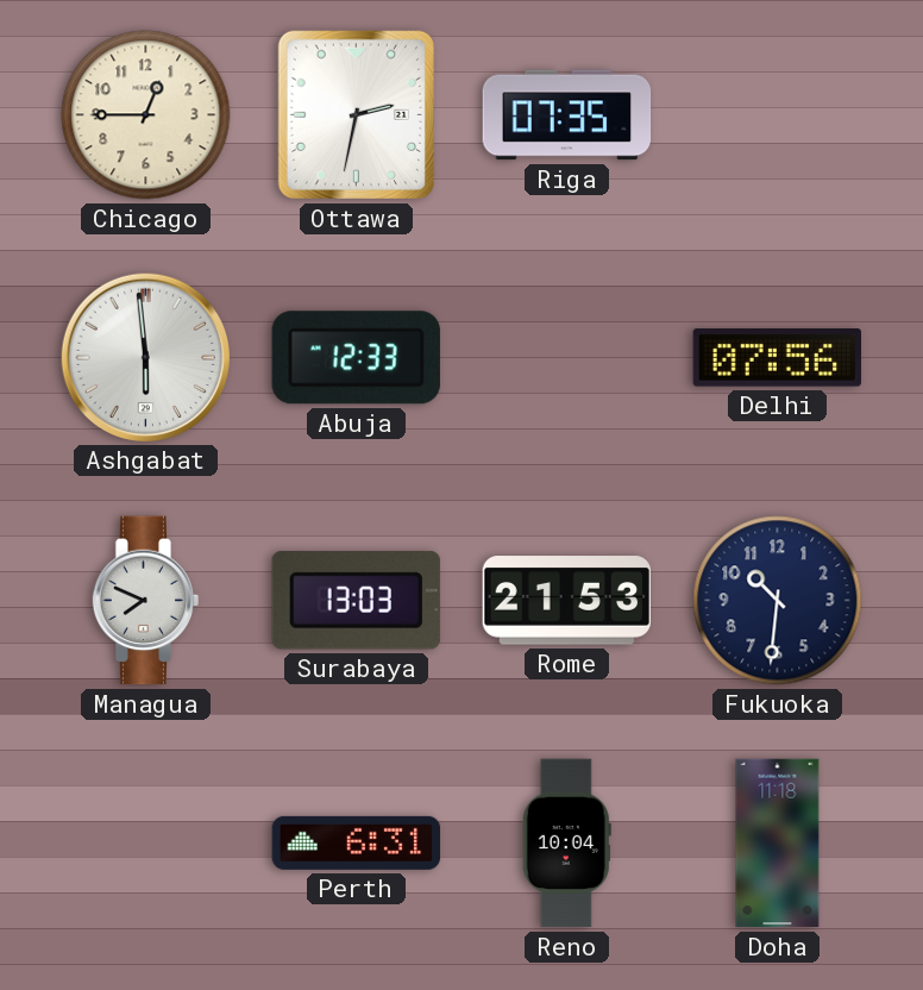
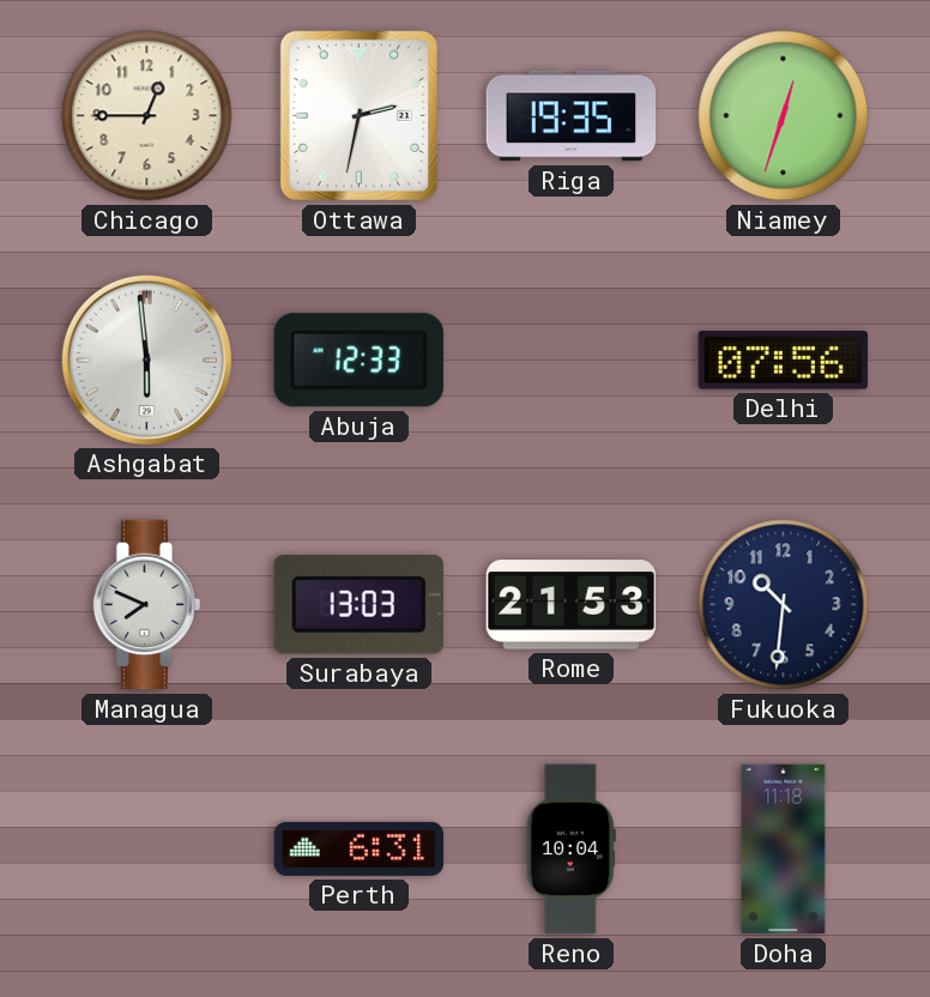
Riga: 07:35 -> 19:35 (572, 116)
Niamey: none -> 12:33 (784, 116)
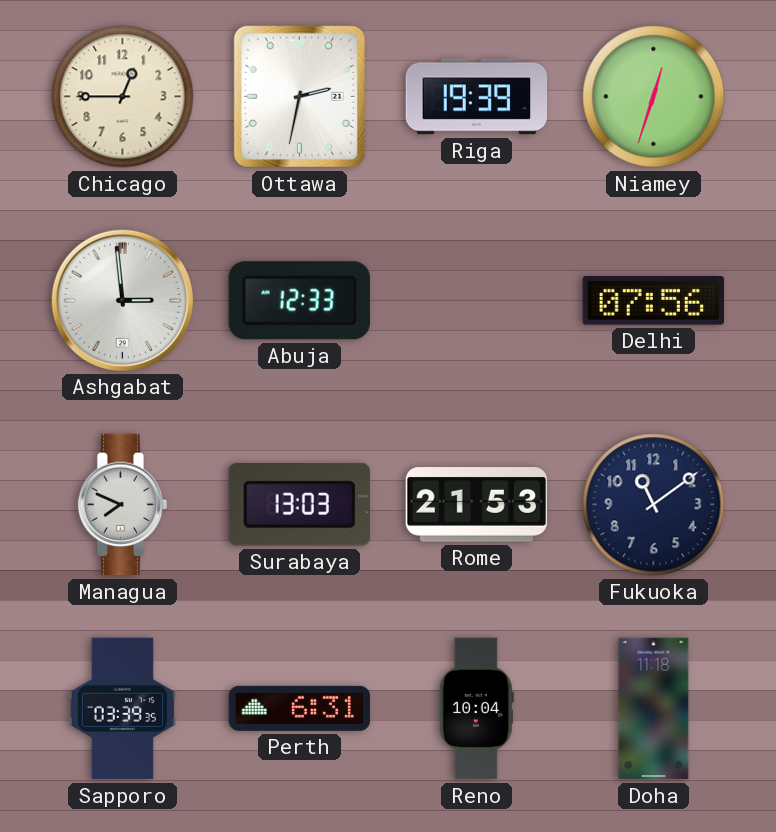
Riga: 19:35 -> 19:39 (477, 97)
Ashgabat: 5:59 -> 2:59 (122, 300)
Fukuoka: 10:31 -> 11:09 (654, 505)
Sapporo: none -> 03:39 (122, 709)
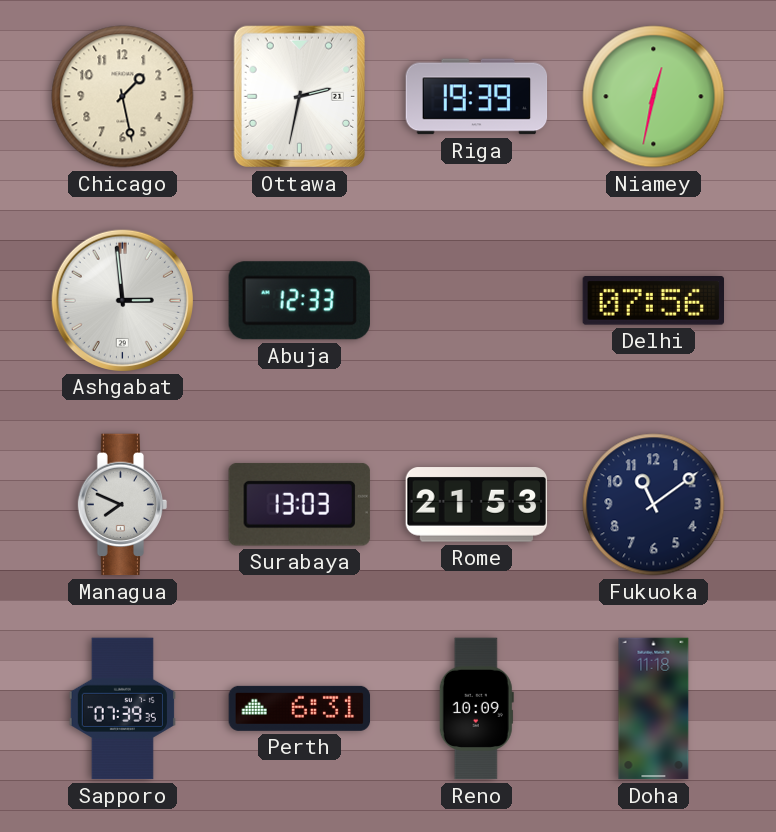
Chicago: 12:45 -> 1:28 (123, 97)
Niamey: 12:33 -> 12:32 (654, 97)
Sapporo: 03:39 -> 07:39 (122, 709)
Reno: 10:04 -> 10:09 (476, 709)
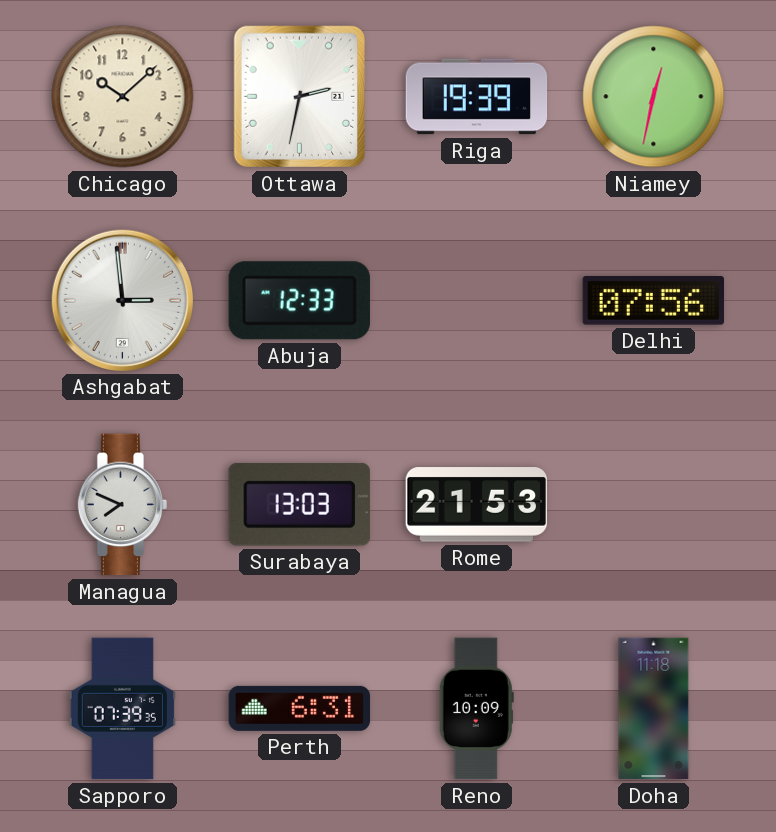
Chicago: 1:28 -> 10:08 (123, 97)
Fukuoka: 11:09 -> none (654, 505)
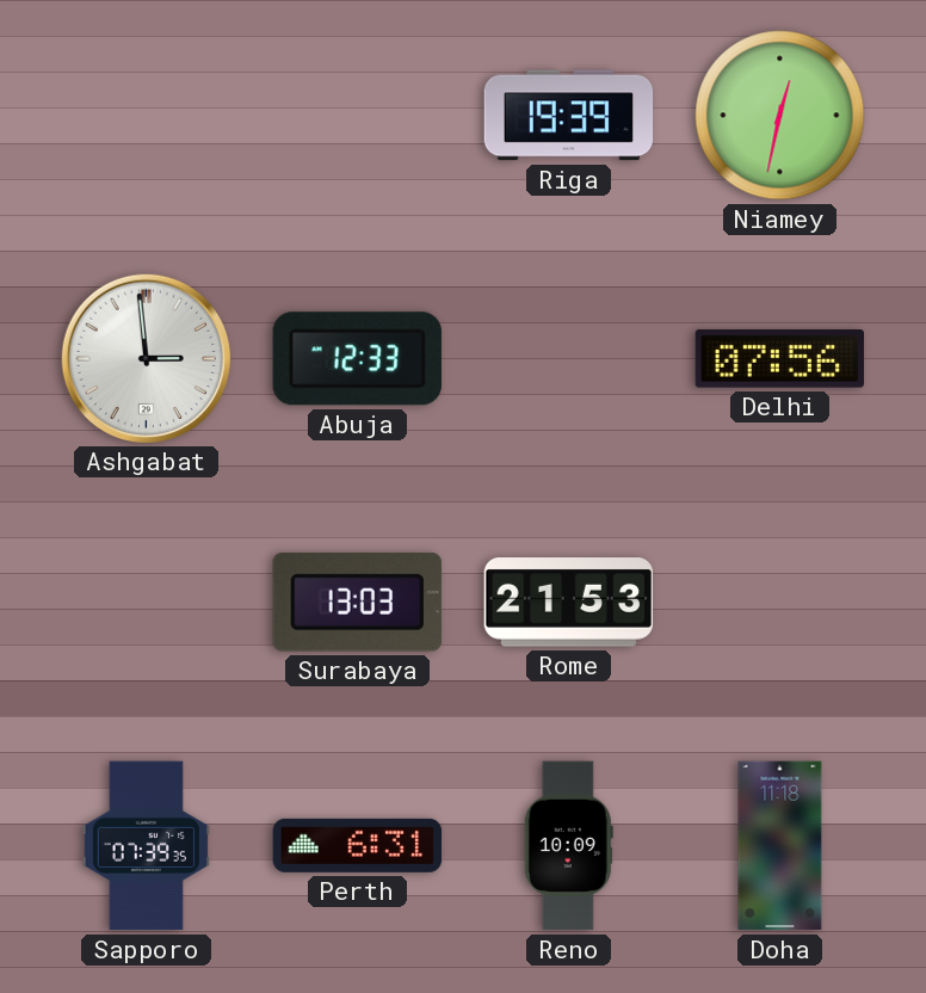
Chicago: 10:08 -> none (123, 97)
Ottawa: 2:32 -> none (299, 96)
Managua: 7:49 -> none (123, 505)
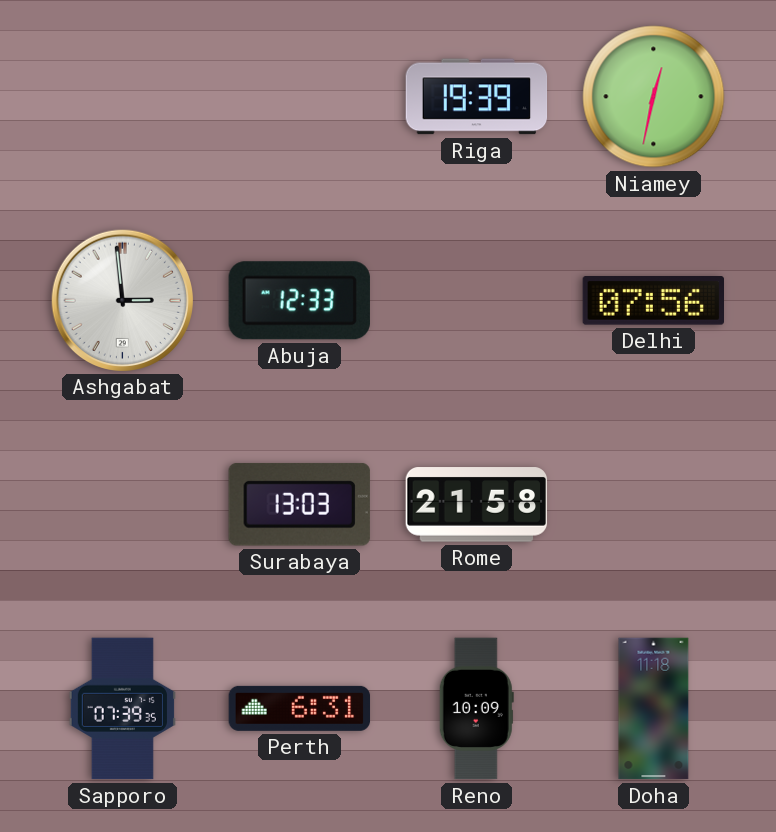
Rome: 21:53 -> 21:58 (477, 505)
